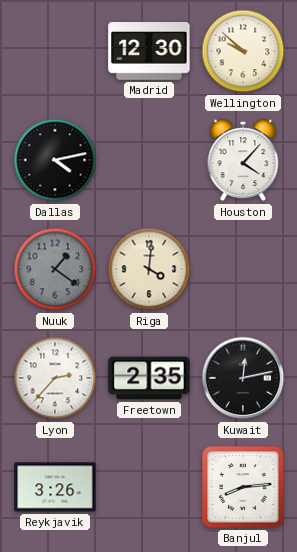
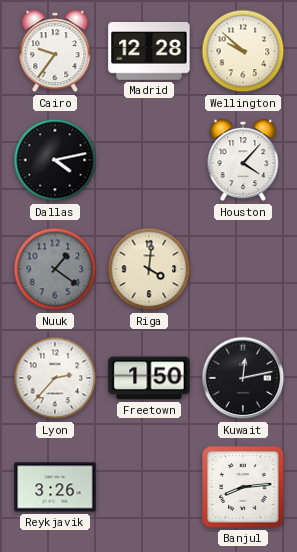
Cairo: none -> 9:36 (55, 51)
Madrid: 12:30 -> 12:28 (149, 52)
Freetown: 2:35 -> 1:50 (149, 378)
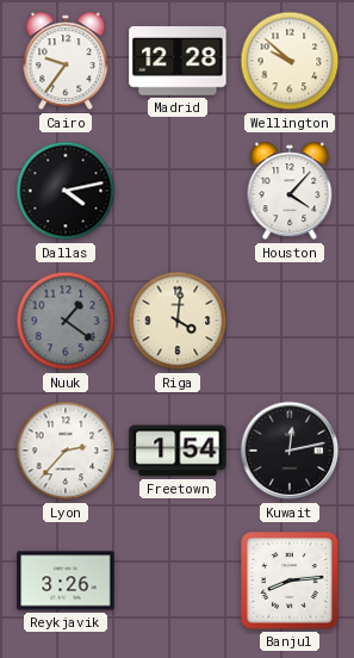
Freetown: 1:50 -> 1:54 (178, 451)
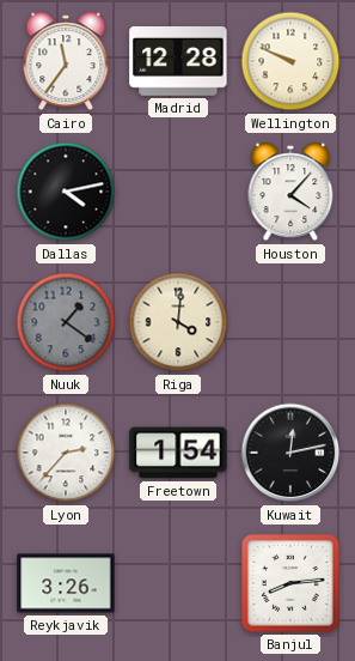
Cairo: 9:36 -> 11:36 (66, 61)
Wellington: 9:52 -> 9:49 (290, 61)
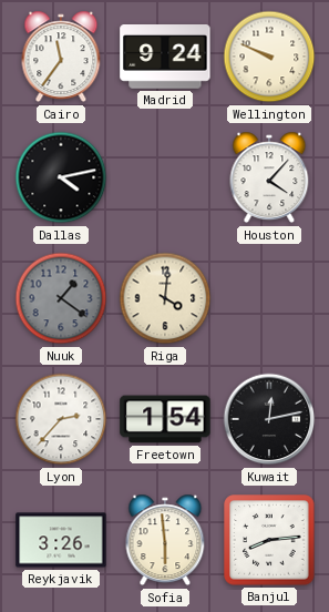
Madrid: 12:28 -> 9:24 (165, 58)
Sofia: none -> 5:59 (165, 540)
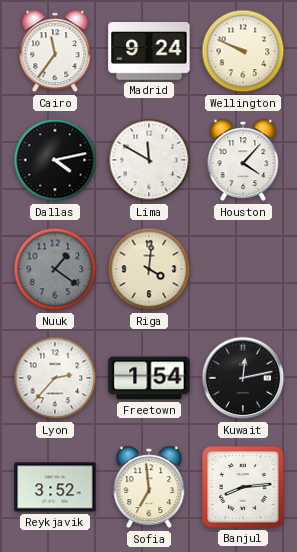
Lima: none -> 11:50 (149, 160)
Reykjavik: 3:26 -> 3:52 (55, 487)
Sofia: 5:59 -> 6:59 (149, 487)
